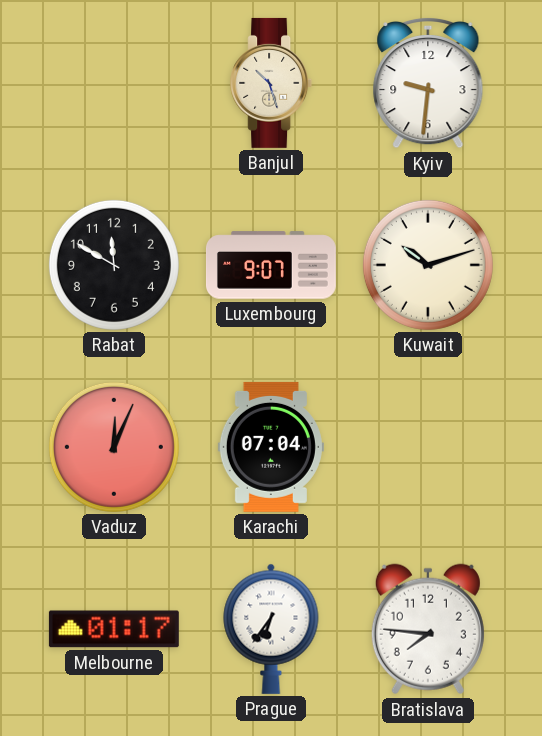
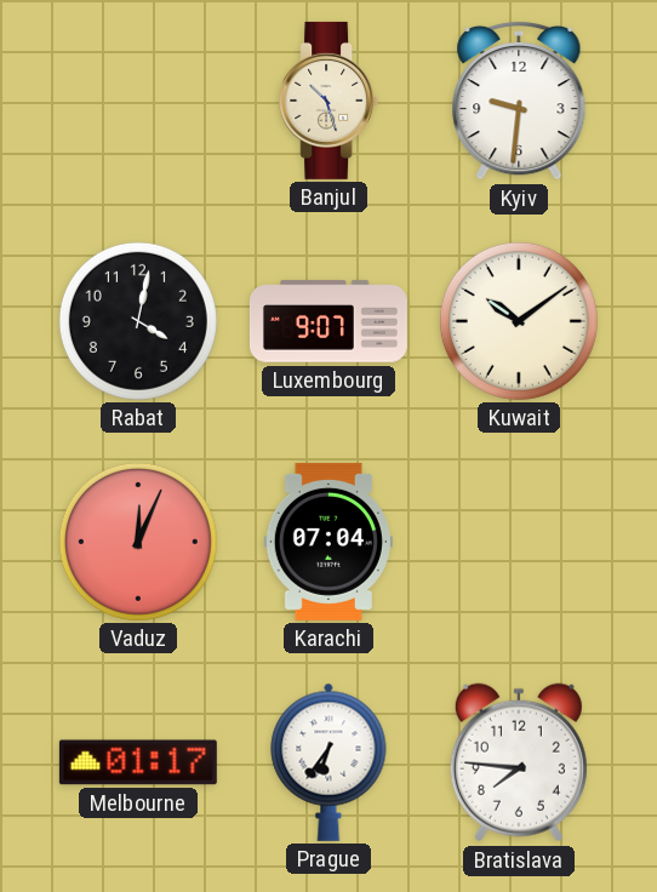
Rabat: 11:50 -> 4:02 (138, 321)
Kuwait: 10:12 -> 10:09 (519, 321)
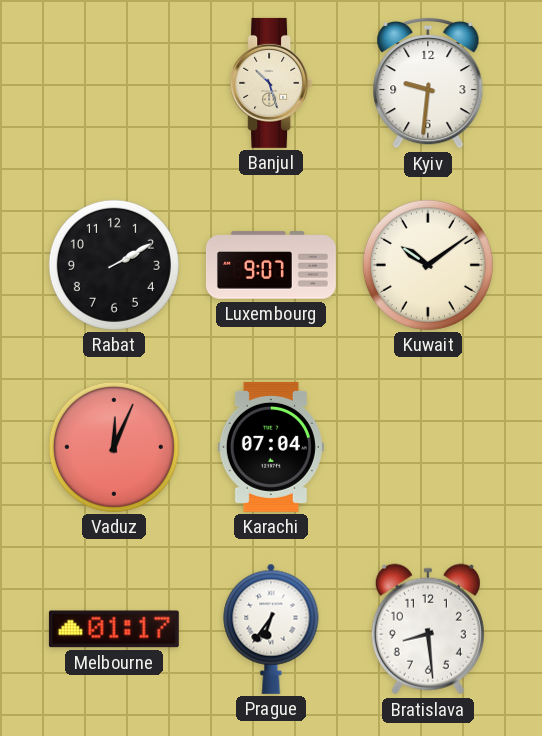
Rabat: 4:02 -> 2:10 (114, 265)
Bratislava: 7:46 -> 8:29 (428, 629)
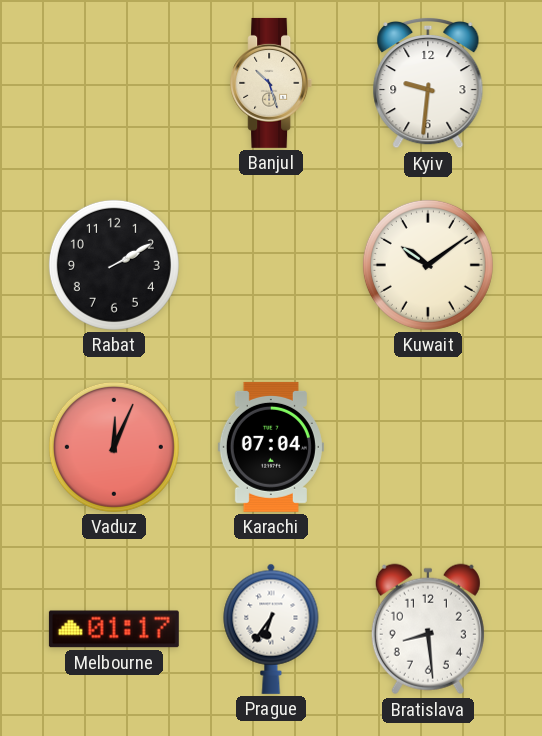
Luxembourg: 9:07 -> none (271, 265)
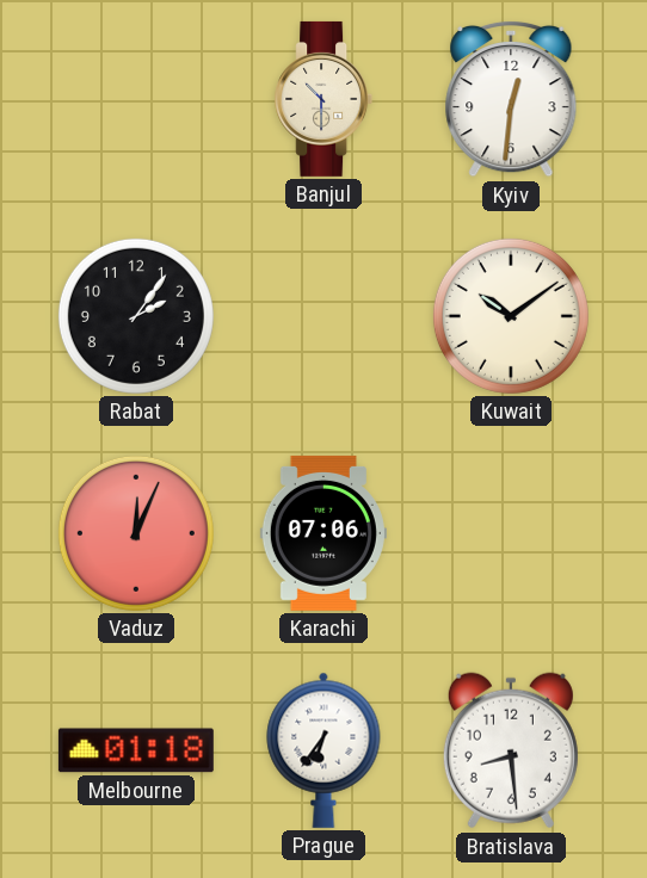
Banjul: 10:27 -> 10:30 (323, 99)
Kyiv: 9:31 -> 12:31 (511, 99)
Rabat: 2:10 -> 2:06 (136, 316)
Karachi: 07:04 -> 07:06 (323, 533)
Melbourne: 01:17 -> 01:18 (136, 750)
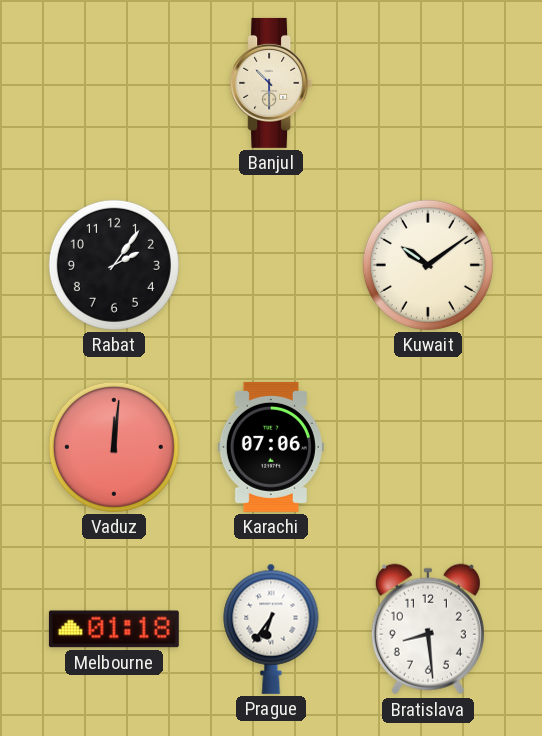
Kyiv: 12:31 -> none (511, 99)
Vaduz: 12:04 -> 12:01 (114, 447)
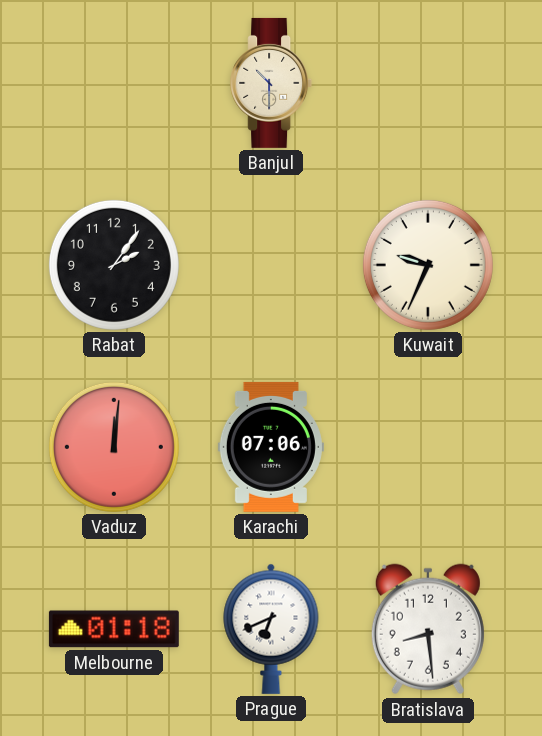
Kuwait: 10:09 -> 9:34 (428, 265)
Prague: 6:36 -> 6:41 (271, 629)
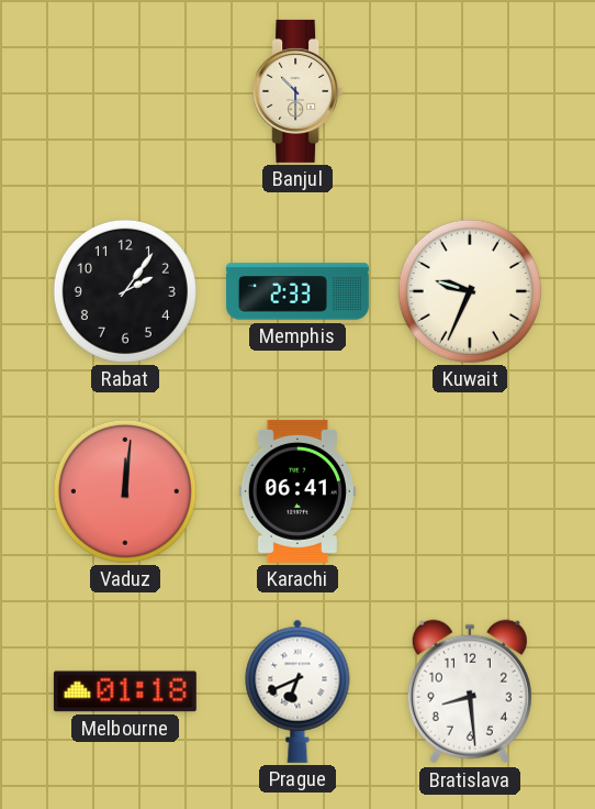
Memphis: none -> 2:33 (297, 291)
Karachi: 07:06 -> 06:41 (297, 491)
